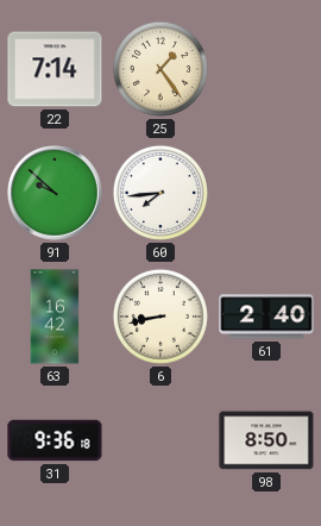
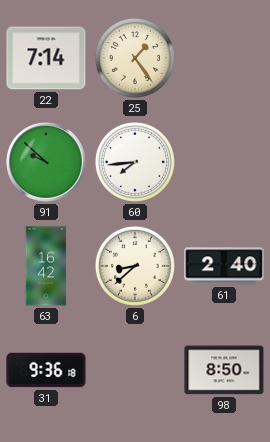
6: 8:43 -> 8:38 (135, 266)
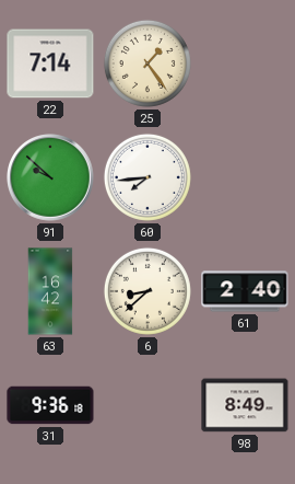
98: 8:50 -> 8:49 (245, 405)
